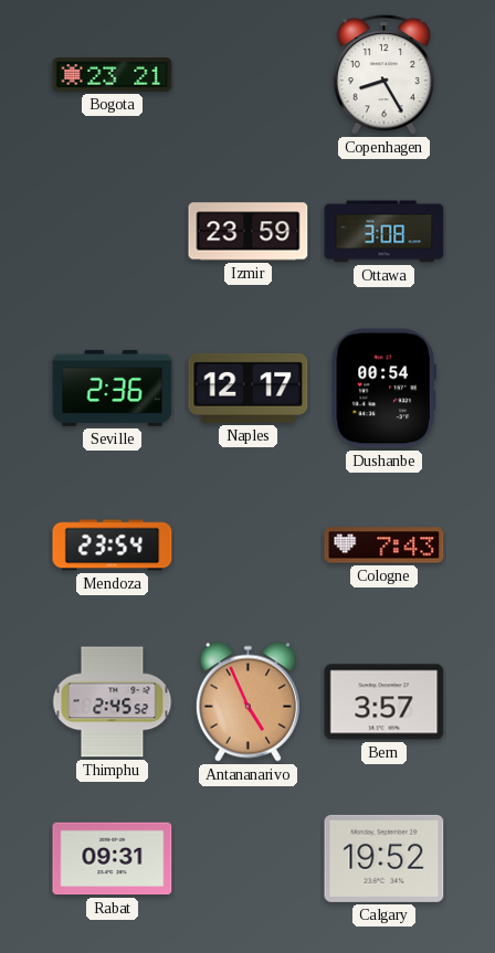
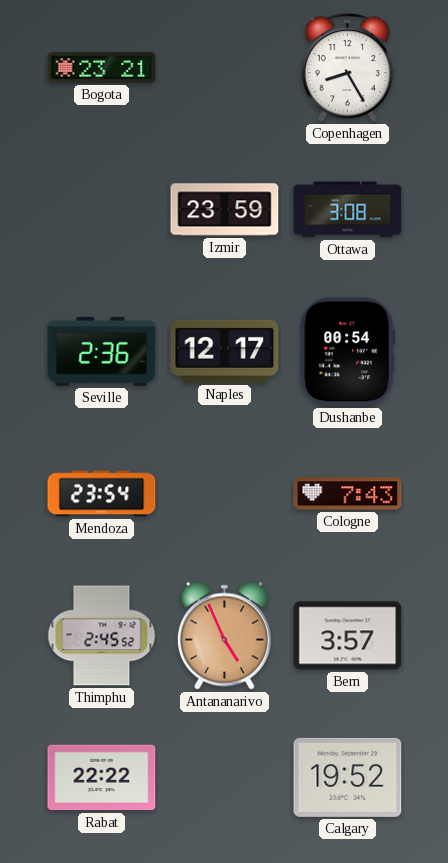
Rabat: 09:31 -> 22:22 (102, 778)
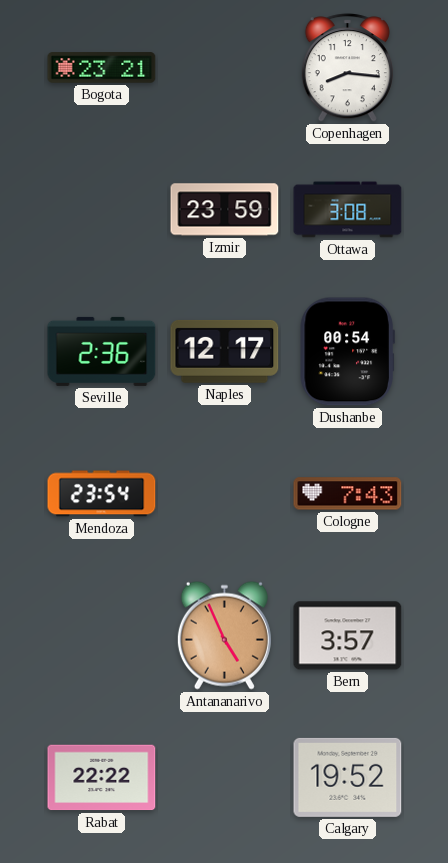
Copenhagen: 8:25 -> 8:16 (347, 68)
Thimphu: 2:45 -> none (102, 636)
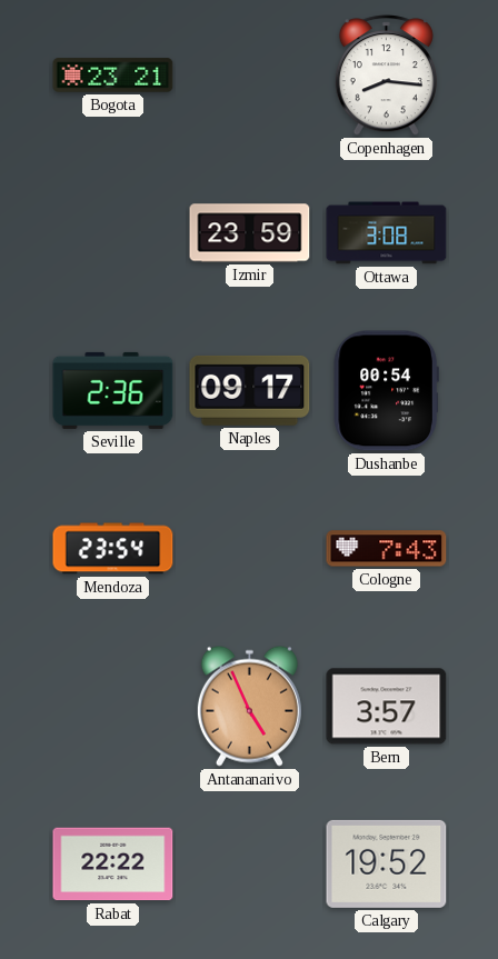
Naples: 12:17 -> 09:17 (250, 390)
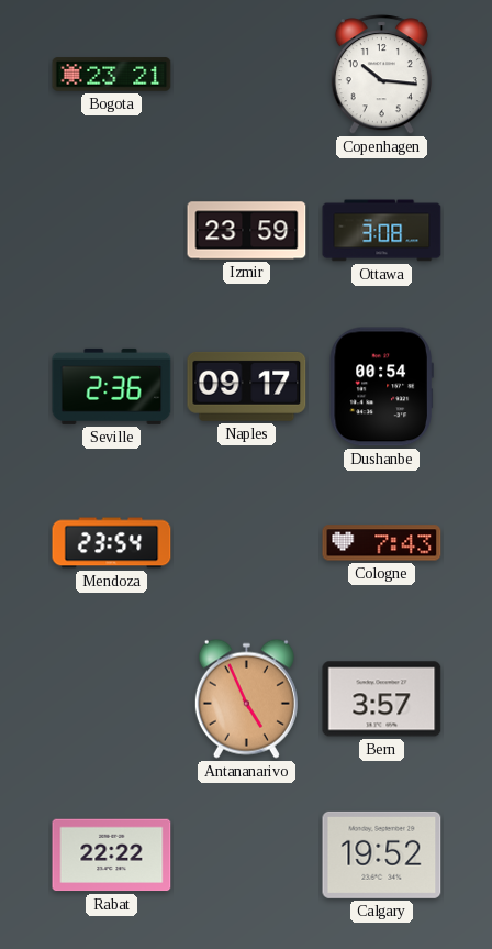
Copenhagen: 8:16 -> 10:16 (381, 75)
